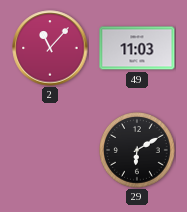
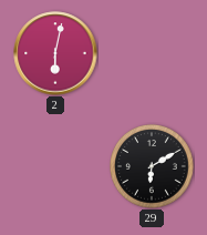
2: 11:07 -> 6:02 (55, 53)
49: 11:03 -> none (137, 48)
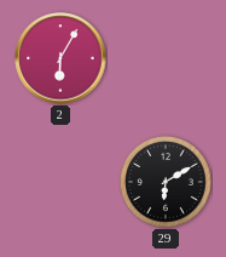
2: 6:02 -> 6:05 (60, 58)
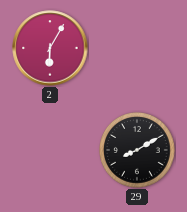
29: 6:10 -> 8:10 (138, 151)
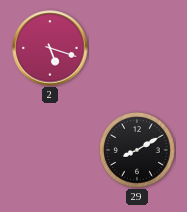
2: 6:05 -> 5:18 (50, 48)
